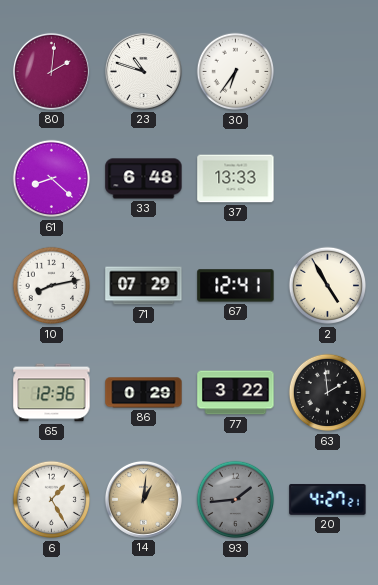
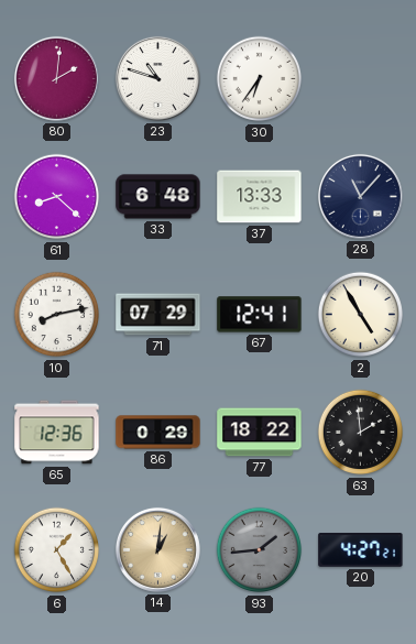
28: none -> 11:07 (360, 196)
77: 3:22 -> 18:22 (260, 433)
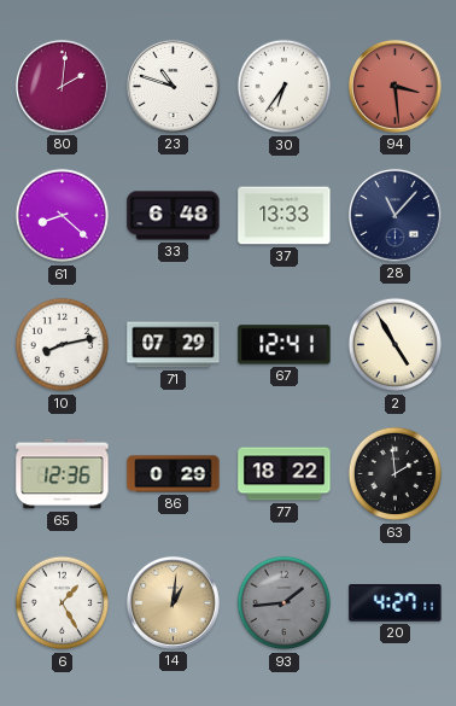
94: none -> 3:29 (394, 86)
20: 4:27:21 -> 4:27:11 (396, 602)
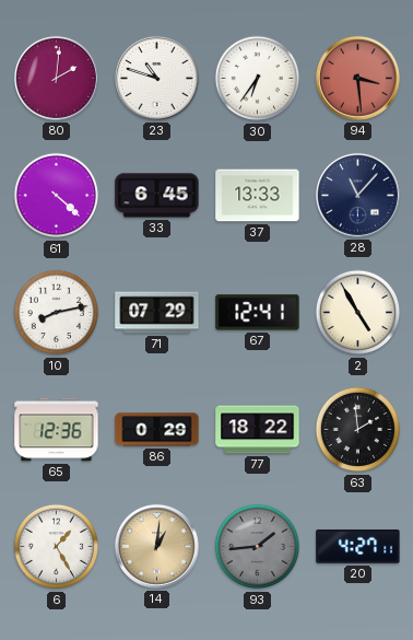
61: 8:22 -> 4:22 (57, 196)
33: 6:48 -> 6:45 (157, 196)
